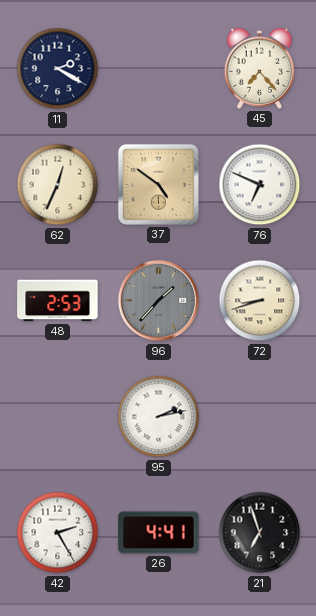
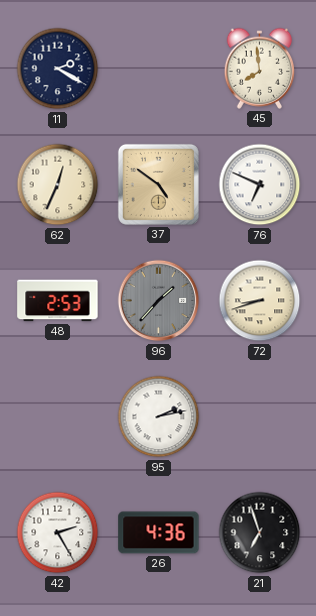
45: 7:23 -> 7:59 (260, 68)
26: 4:41 -> 4:36 (159, 533)
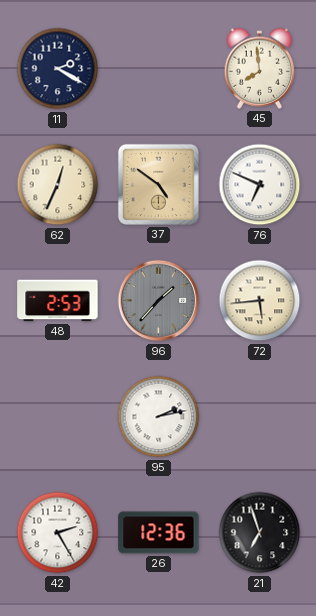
72: 8:42 -> 5:44 (260, 301)
26: 4:36 -> 12:36 (159, 533)
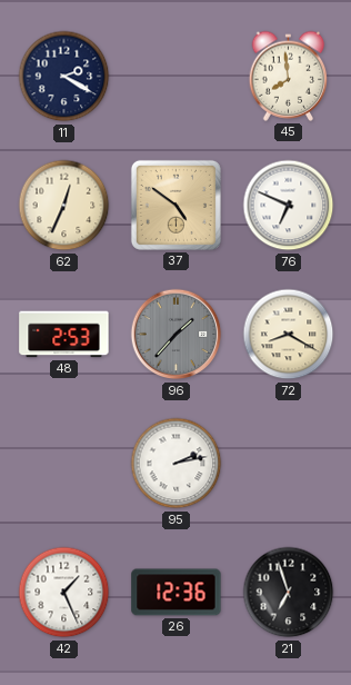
72: 5:44 -> 8:20 (289, 335)
42: 2:25 -> 1:26 (64, 593)
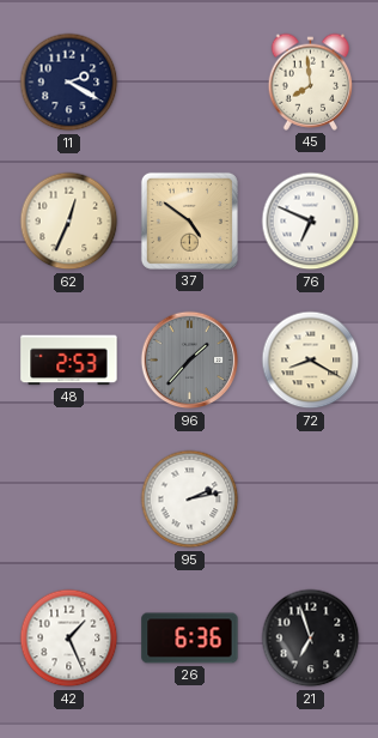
26: 12:36 -> 6:36 (190, 639)
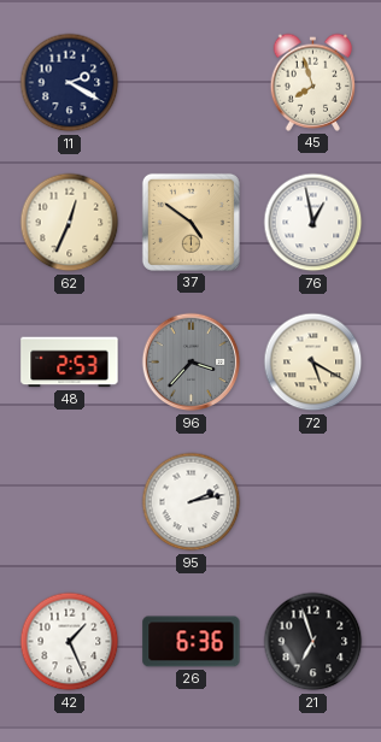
45: 7:59 -> 7:57 (313, 82)
76: 6:49 -> 12:58 (313, 223)
96: 1:37 -> 3:37 (192, 363)
72: 8:20 -> 5:20 (313, 363)
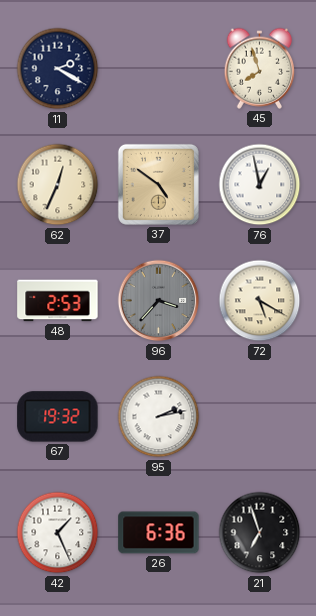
67: none -> 19:32 (58, 417)
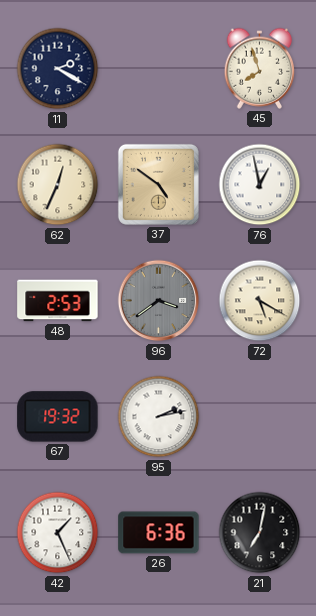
96: 3:37 -> 3:39 (159, 301)
21: 6:57 -> 7:02 (260, 533)
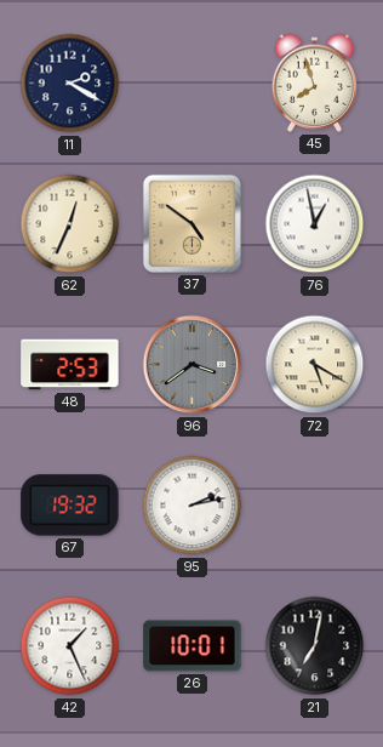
26: 6:36 -> 10:01 (193, 646)
